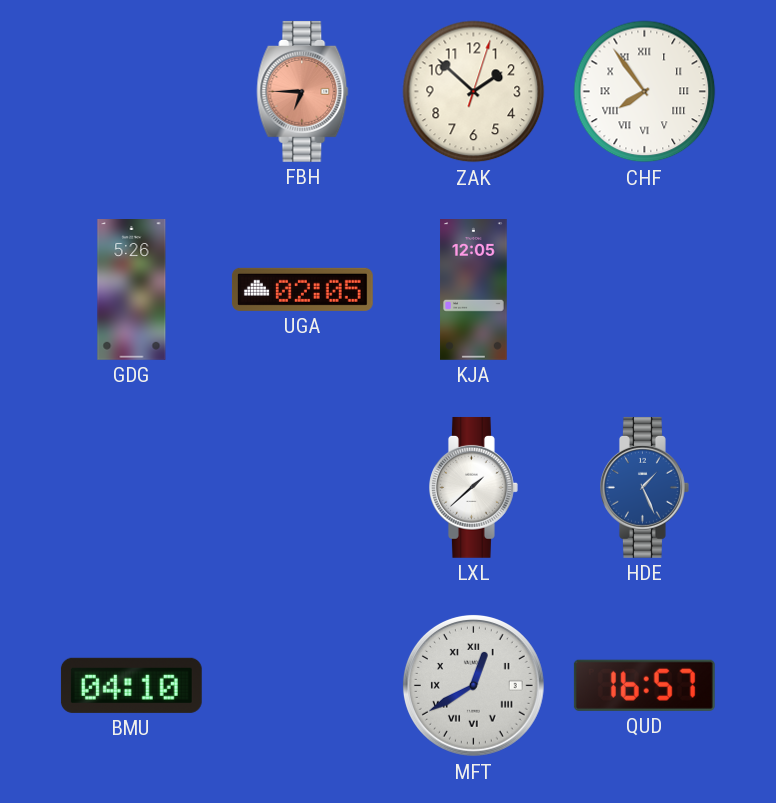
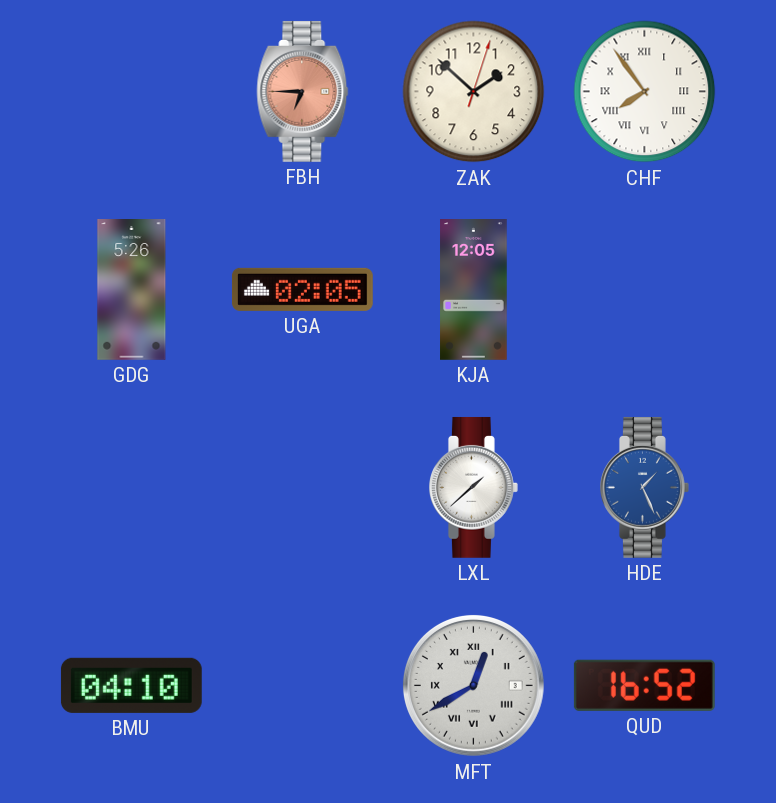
QUD: 16:57 -> 16:52 (644, 685)
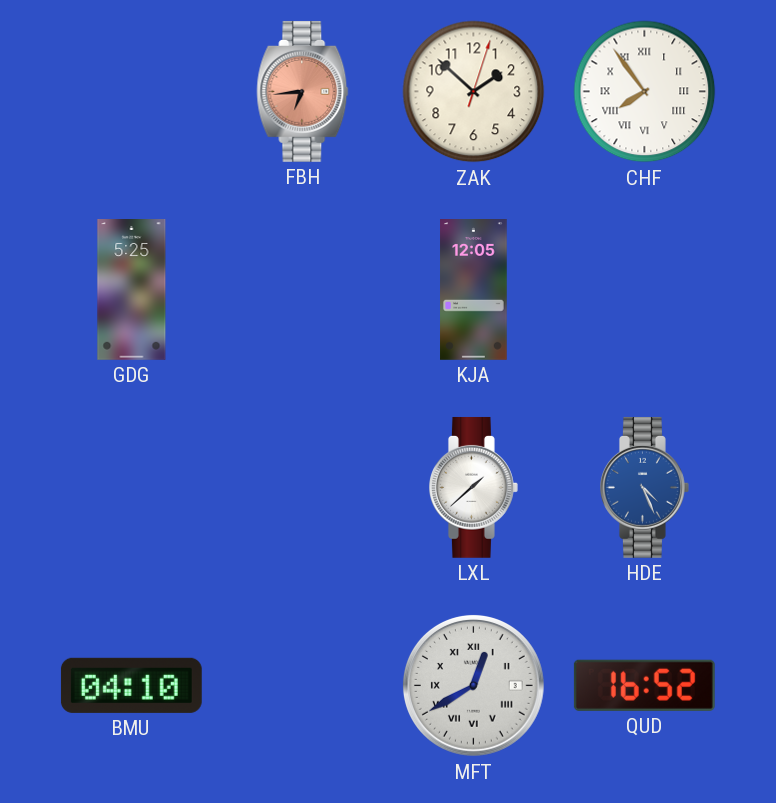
FBH: 6:45 -> 6:44 (303, 91)
GDG: 5:26 -> 5:25 (132, 290)
UGA: 02:05 -> none (302, 289)
HDE: 1:26 -> 4:26 (645, 487)
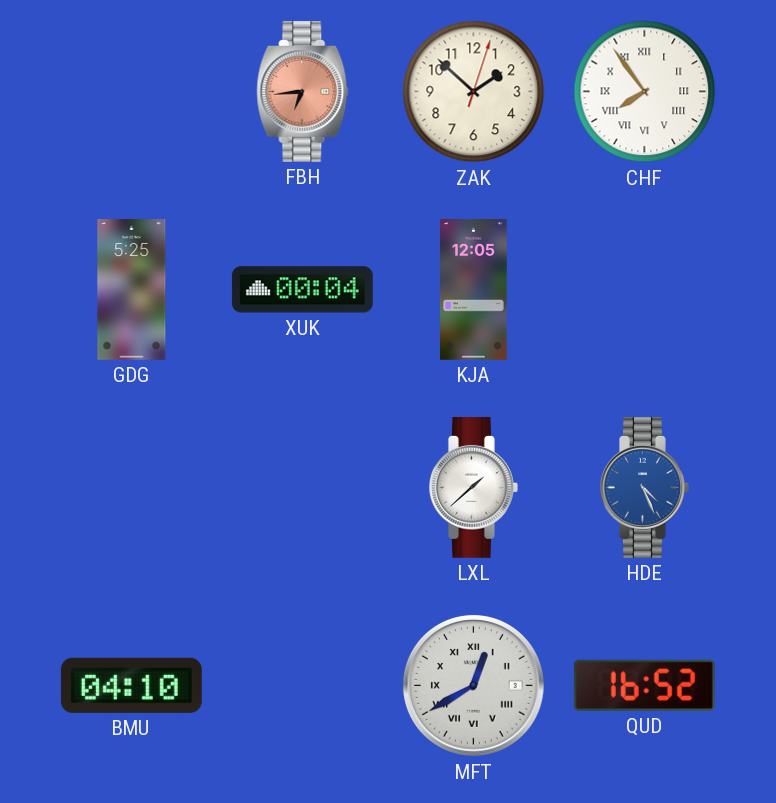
XUK: none -> 00:04 (302, 290)
